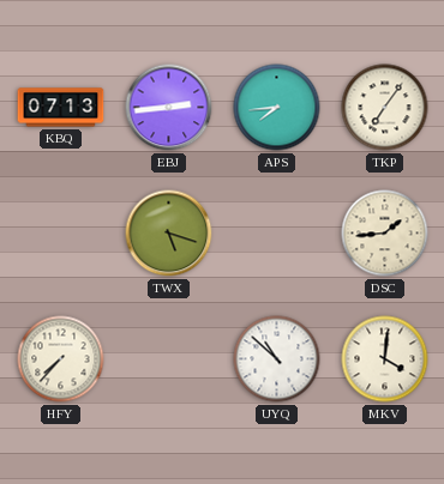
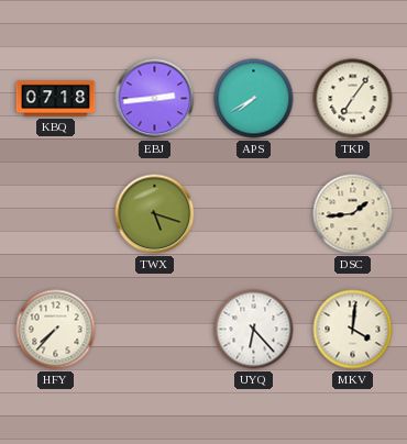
KBQ: 07:13 -> 07:18 (56, 99)
APS: 7:44 -> 7:40 (254, 99)
UYQ: 10:52 -> 6:23 (254, 330)
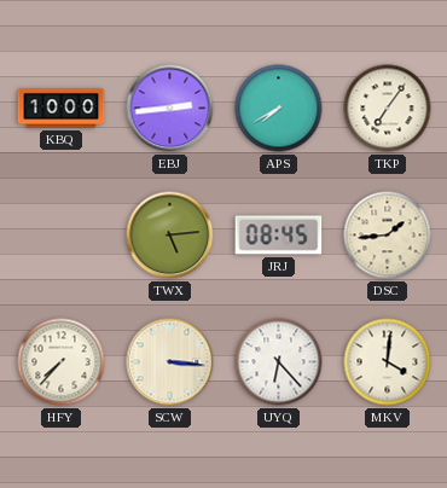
KBQ: 07:18 -> 10:00 (62, 109)
TWX: 5:18 -> 5:14 (170, 236)
JRJ: none -> 08:45 (279, 236)
SCW: none -> 3:16 (170, 362)
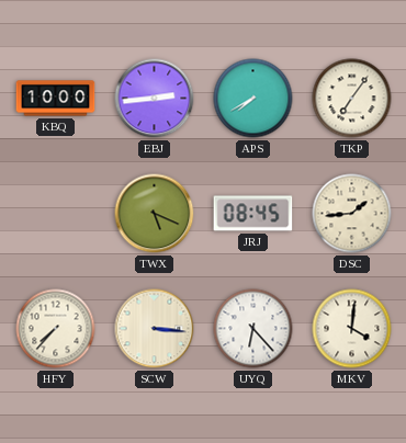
TWX: 5:14 -> 5:19 (155, 214)
